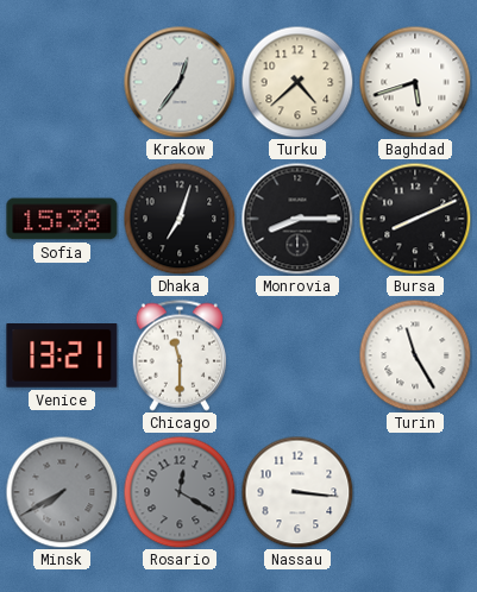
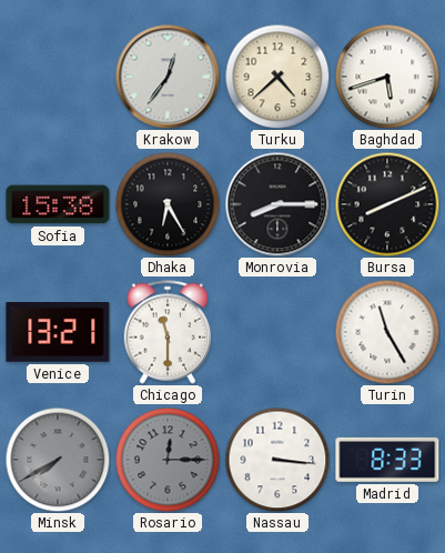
Dhaka: 7:03 -> 6:25 (168, 204)
Rosario: 12:20 -> 12:15 (168, 460)
Madrid: none -> 8:33 (387, 460)
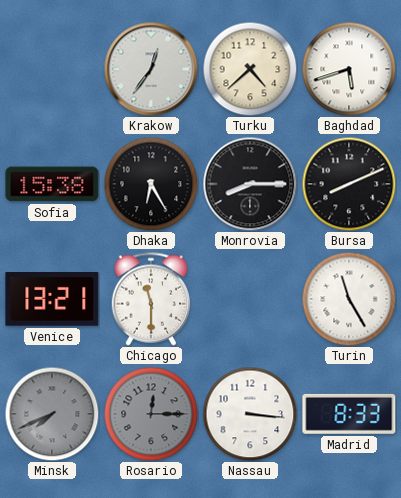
Minsk: 7:40 -> 7:41 (52, 414)
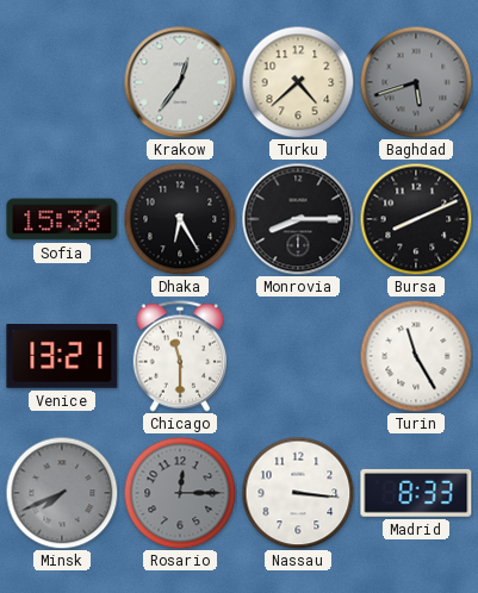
Baghdad dial: white -> grey (416, 82)
